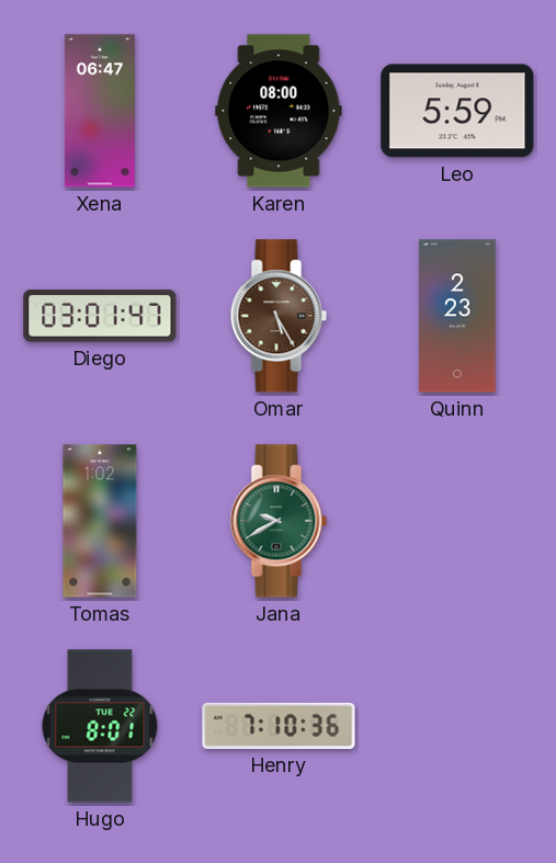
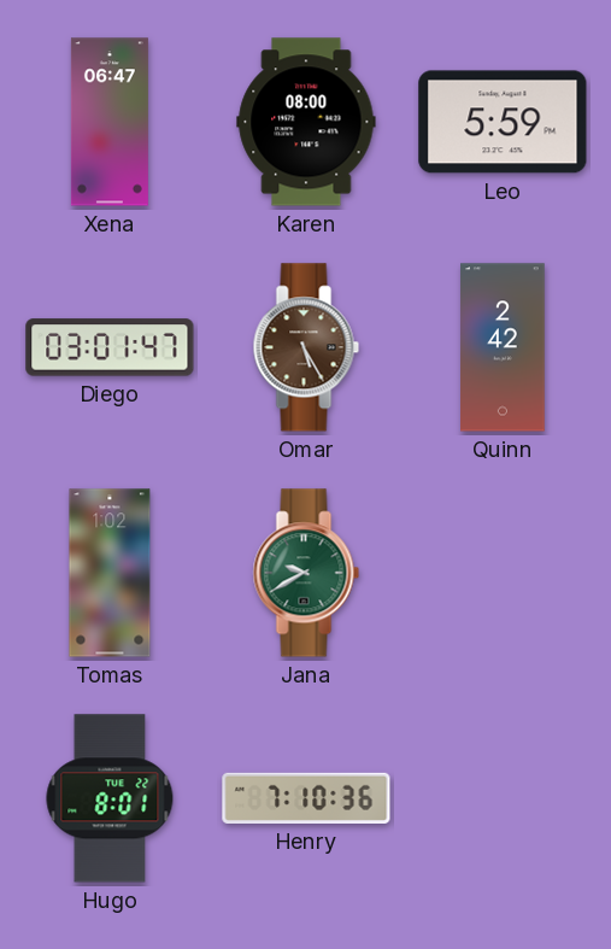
Quinn: 2:23 -> 2:42 (503, 347)
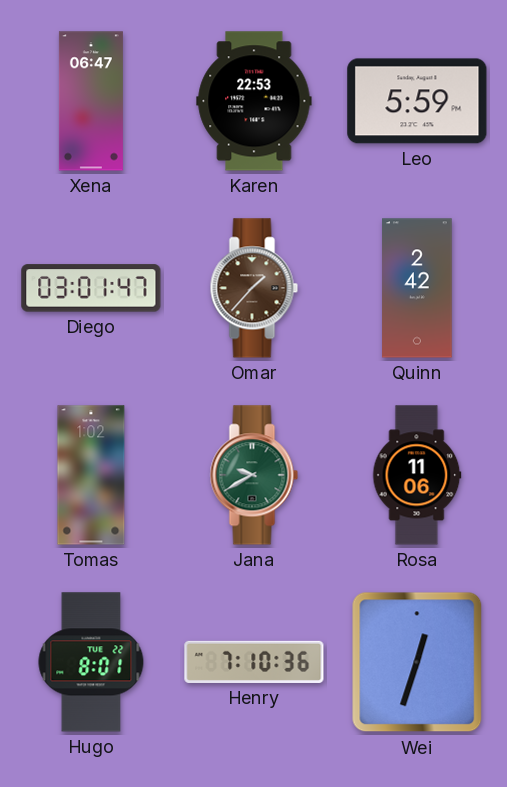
Karen: 08:00 -> 22:53 (254, 101)
Omar: 5:25 -> 1:37 (254, 288)
Rosa: none -> 11:06 (417, 475)
Wei: none -> 12:33 (417, 662)
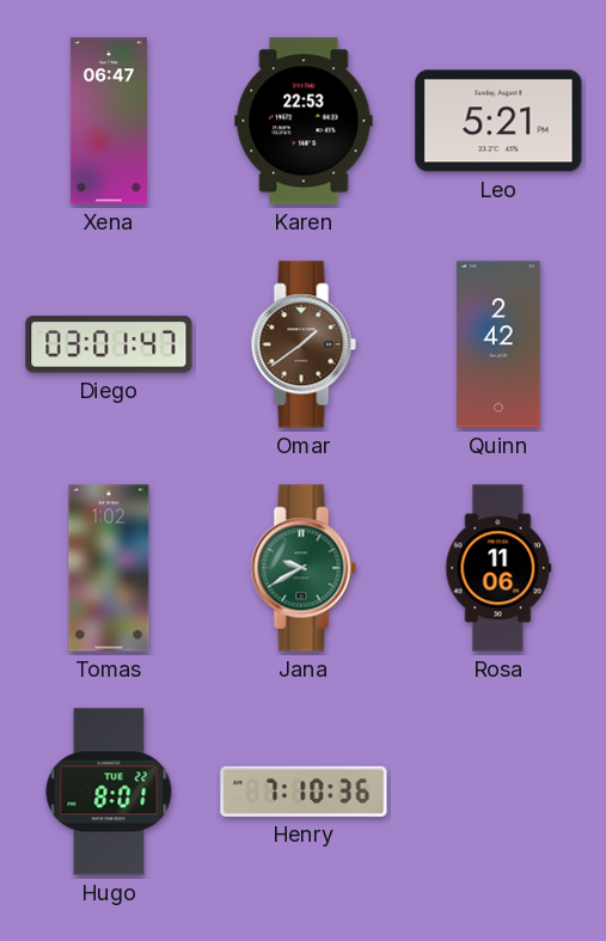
Leo: 5:59 -> 5:21 (498, 121)
Omar: 1:37 -> 1:39 (304, 344)
Wei: 12:33 -> none (417, 662)
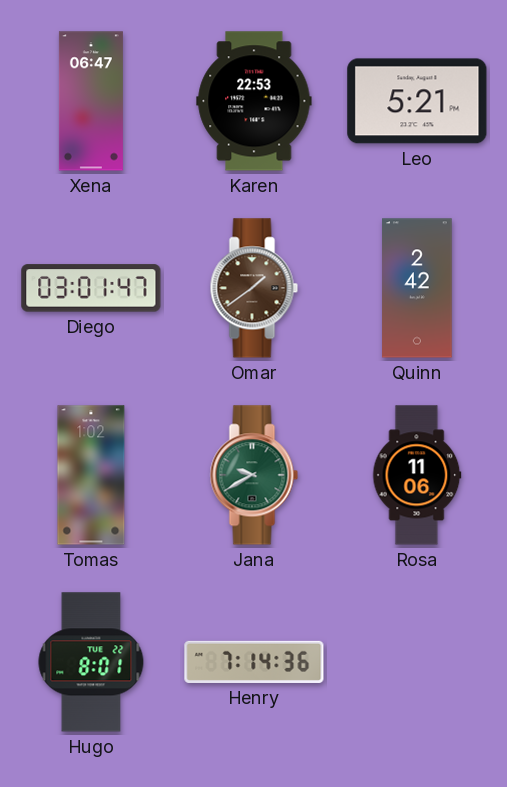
Henry: 7:10 -> 7:14 (254, 662)
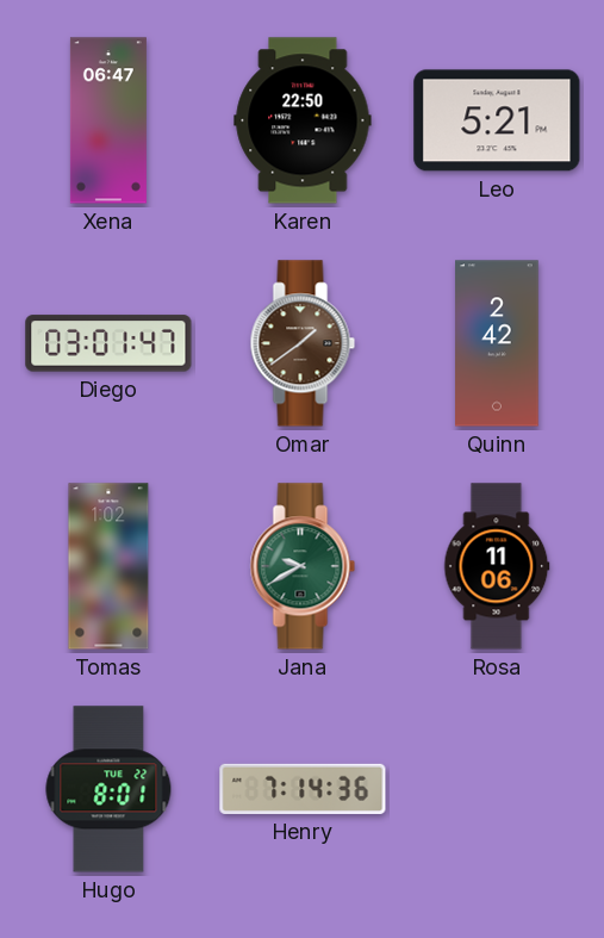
Karen: 22:53 -> 22:50 (303, 120)
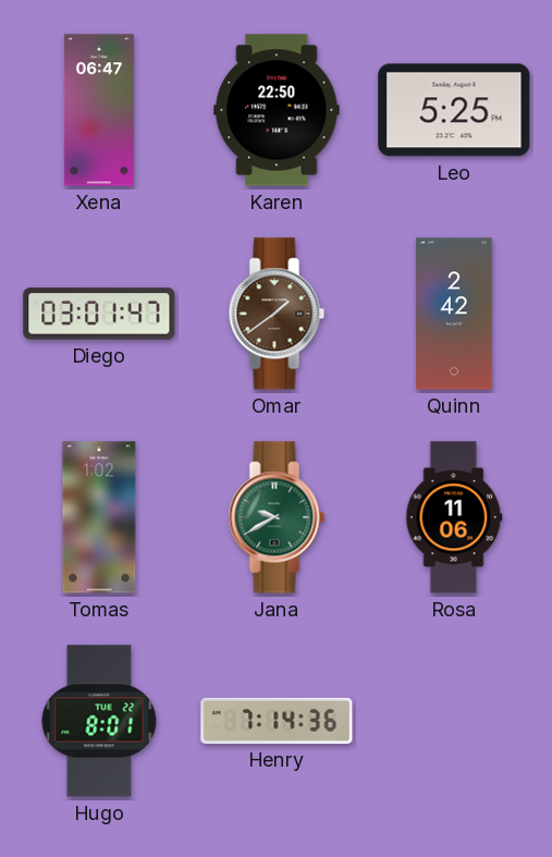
Leo: 5:21 -> 5:25 (454, 110)
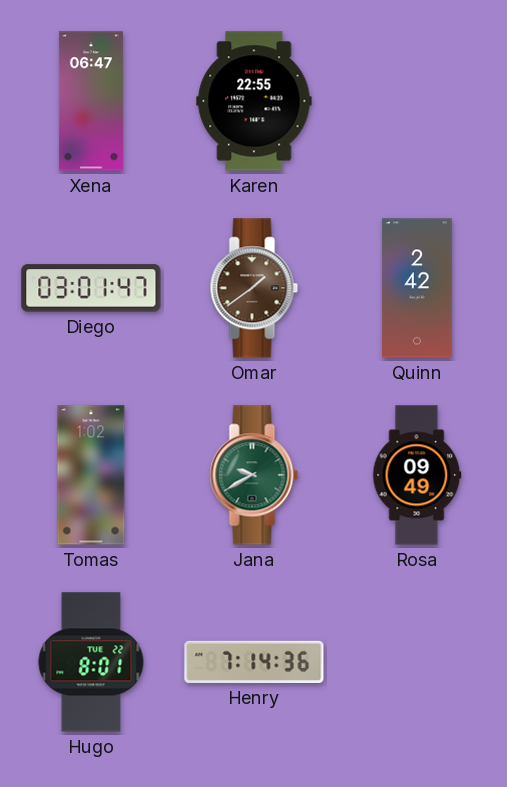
Karen: 22:50 -> 22:55 (254, 101)
Leo: 5:25 -> none (454, 110)
Rosa: 11:06 -> 09:49 (417, 475)
